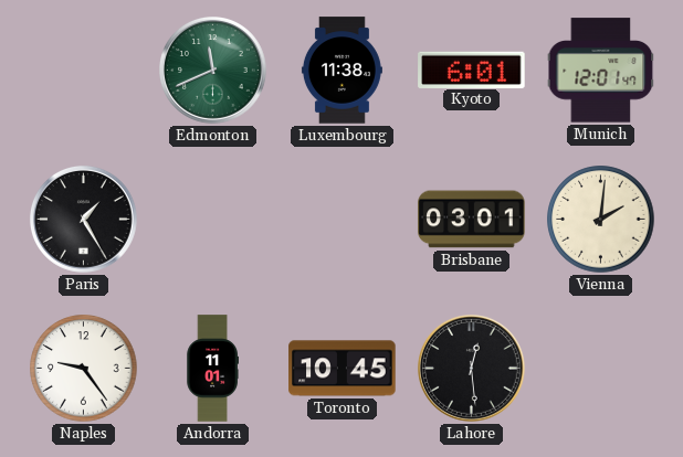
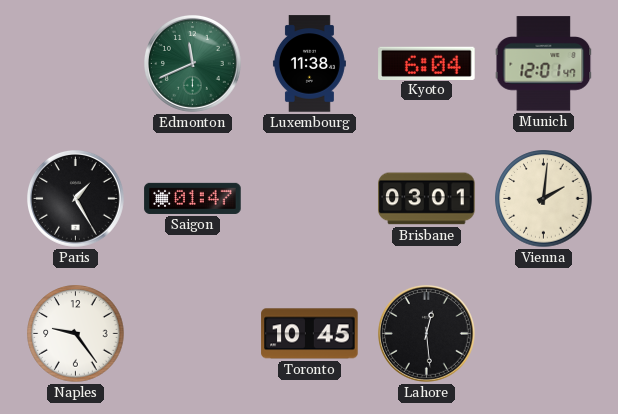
Kyoto: 6:01 -> 6:04 (427, 63)
Saigon: none -> 01:47 (193, 198)
Andorra: 11:01 -> none (212, 369)
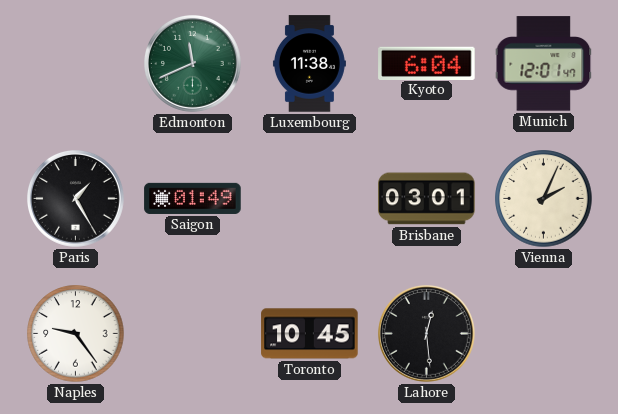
Saigon: 01:47 -> 01:49 (193, 198)
Vienna: 2:01 -> 2:04 (544, 199)
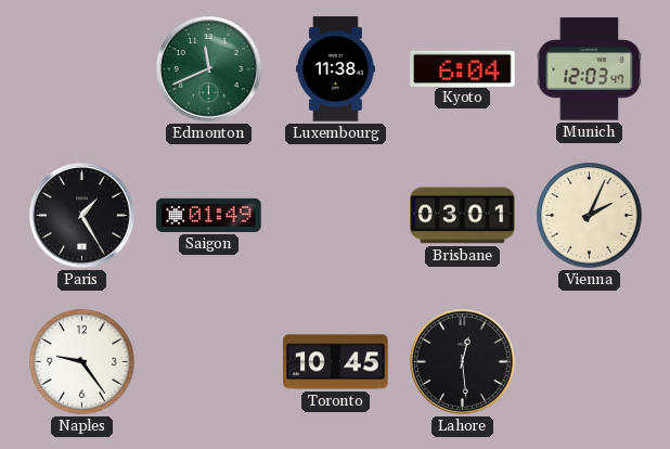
Munich: 12:01 -> 12:03 (590, 69)
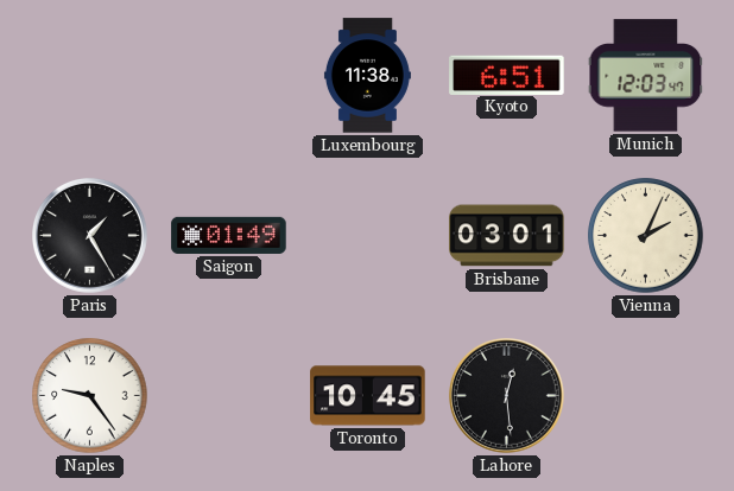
Edmonton: 11:41 -> none (209, 69)
Kyoto: 6:04 -> 6:51 (507, 75)
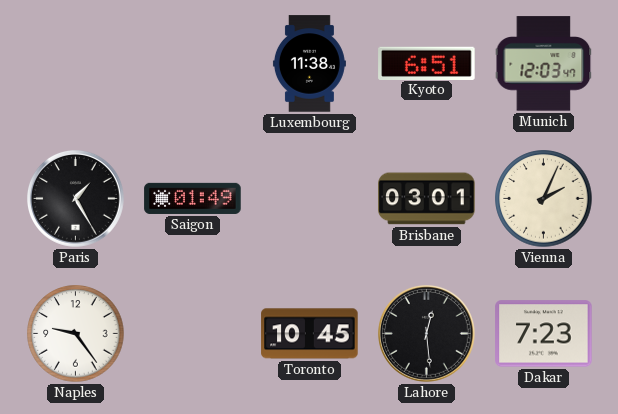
Dakar: none -> 7:23 (544, 334)
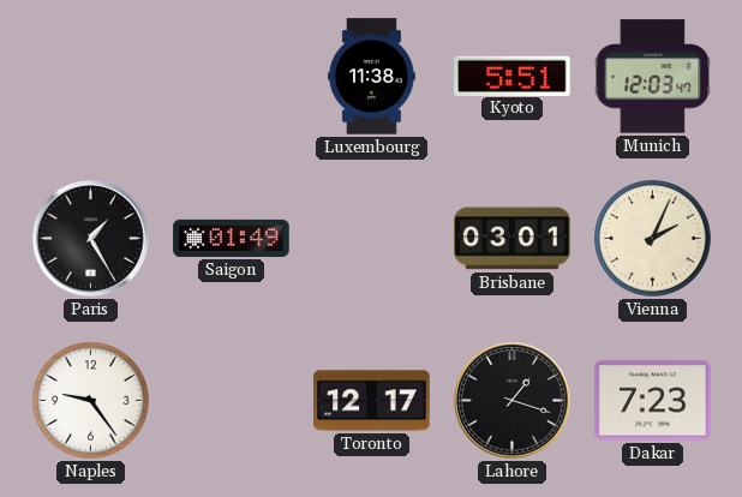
Kyoto: 6:51 -> 5:51 (513, 76)
Toronto: 10:45 -> 12:17 (372, 401)
Lahore: 12:29 -> 1:18 (513, 401)
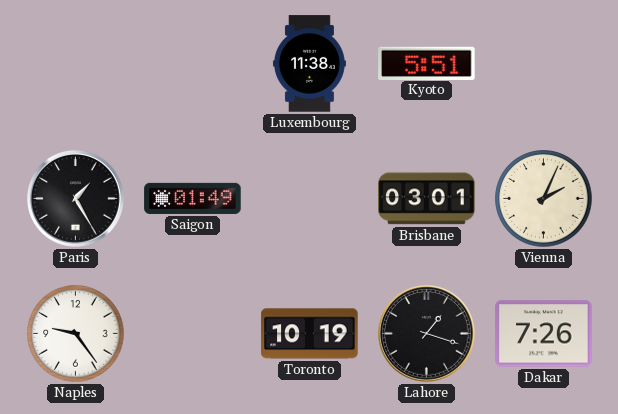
Munich: 12:03 -> none (653, 77)
Toronto: 12:17 -> 10:19 (310, 334)
Dakar: 7:23 -> 7:26 (544, 334)
